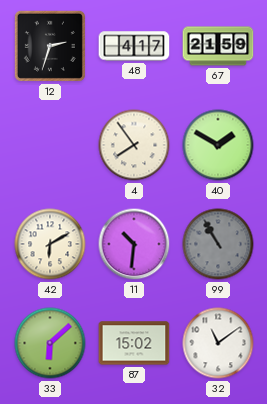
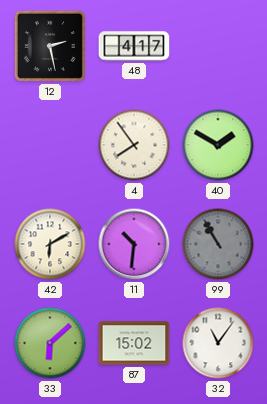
12: 2:33 -> 2:28 (50, 46)
67: 21:59 -> none (218, 46)
32: 11:09 -> 11:06 (218, 343)
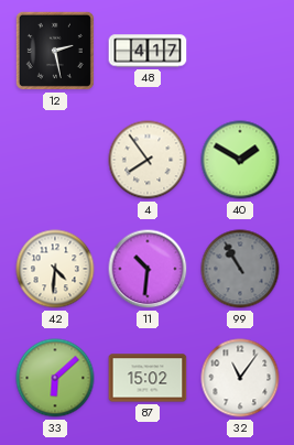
42: 6:10 -> 4:31 (55, 269)
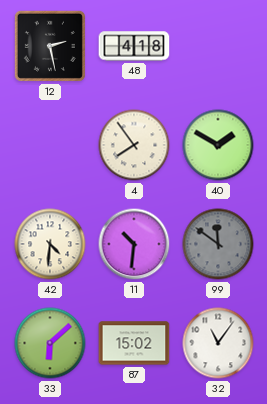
48: 4:17 -> 4:18 (134, 46)
99: 10:55 -> 11:51 (218, 244)
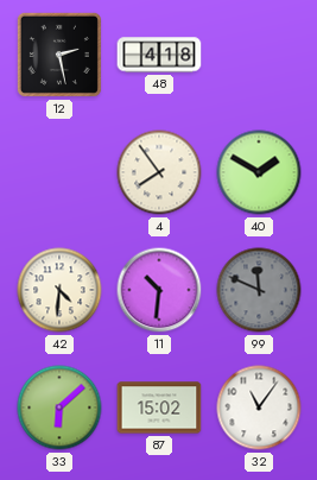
99: 11:51 -> 11:49 (259, 290)
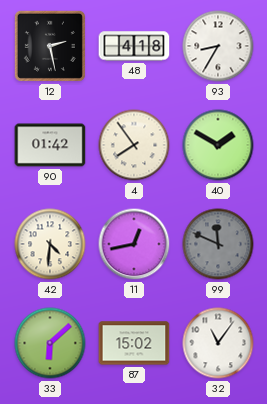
93: none -> 8:35 (218, 46)
90: none -> 01:42 (50, 145)
11: 10:31 -> 12:43 (134, 244)
